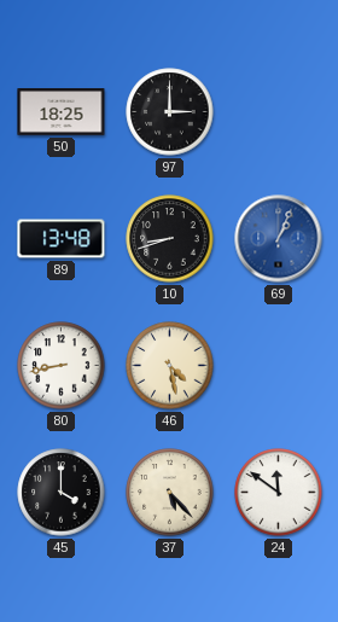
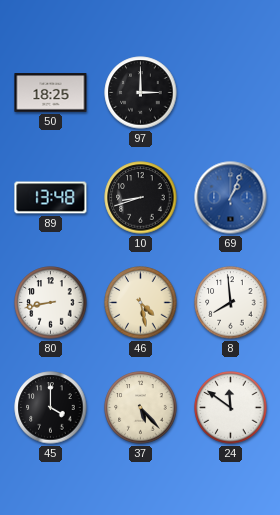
8: none -> 7:59 (231, 303)
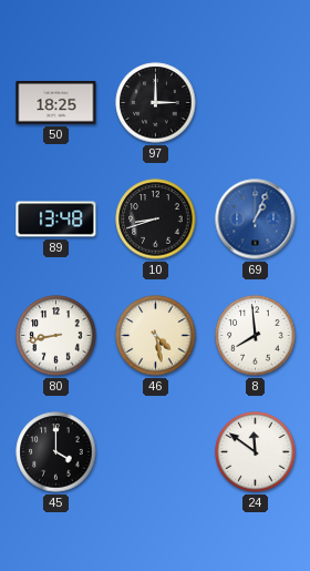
37: 5:23 -> none (141, 408)
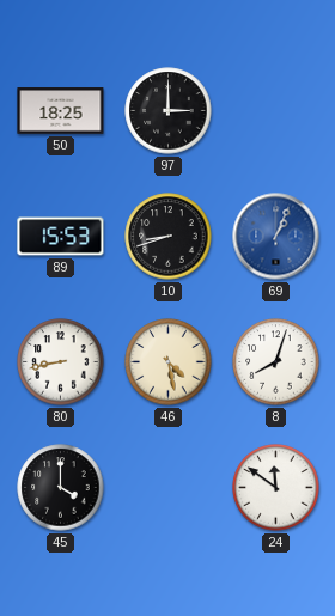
89: 13:48 -> 15:53 (61, 237)
8: 7:59 -> 8:03 (276, 362)
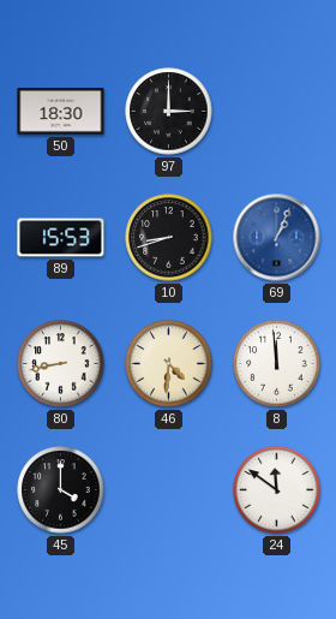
50: 18:25 -> 18:30 (61, 112)
46: 4:28 -> 4:31 (169, 364)
8: 8:03 -> 11:59 (277, 364)
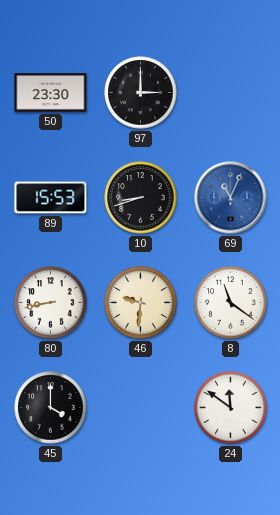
50: 18:30 -> 23:30 (51, 93)
69: 1:04 -> 11:04 (231, 198)
46: 4:31 -> 9:31 (141, 303)
8: 11:59 -> 11:21 (231, 303)
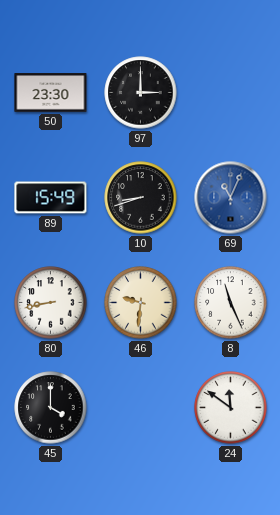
89: 15:53 -> 15:49 (51, 198)
8: 11:21 -> 11:26 (231, 303)
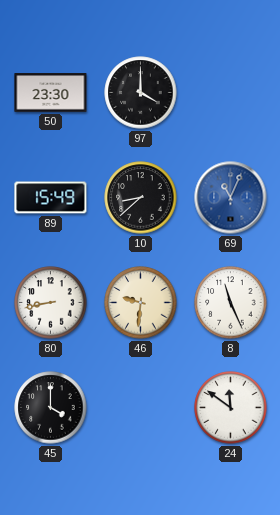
97: 3:00 -> 4:00 (141, 93)
10: 8:42 -> 8:38 (141, 198)
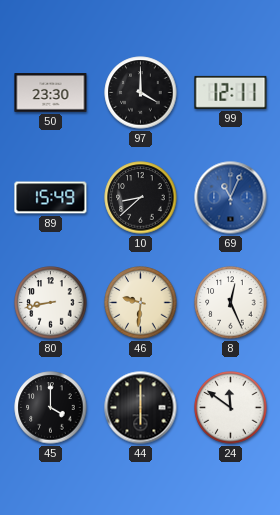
99: none -> 12:11 (231, 92)
8: 11:26 -> 12:26 (231, 303)
44: none -> 6:00 (141, 408)
